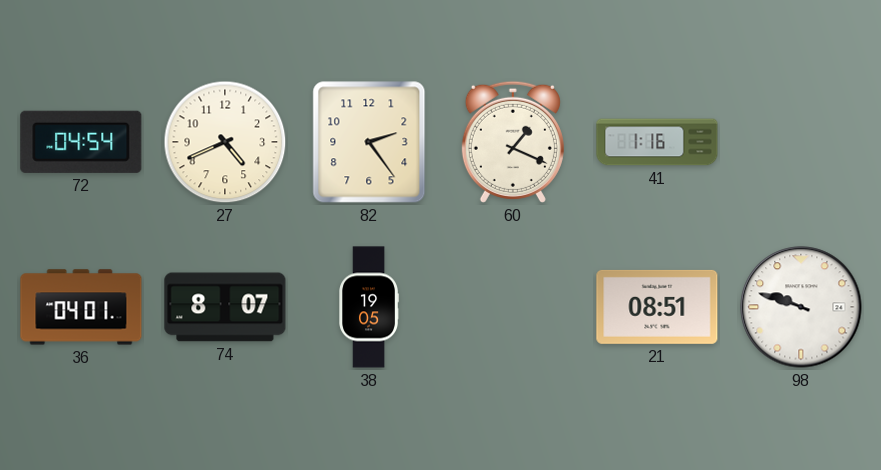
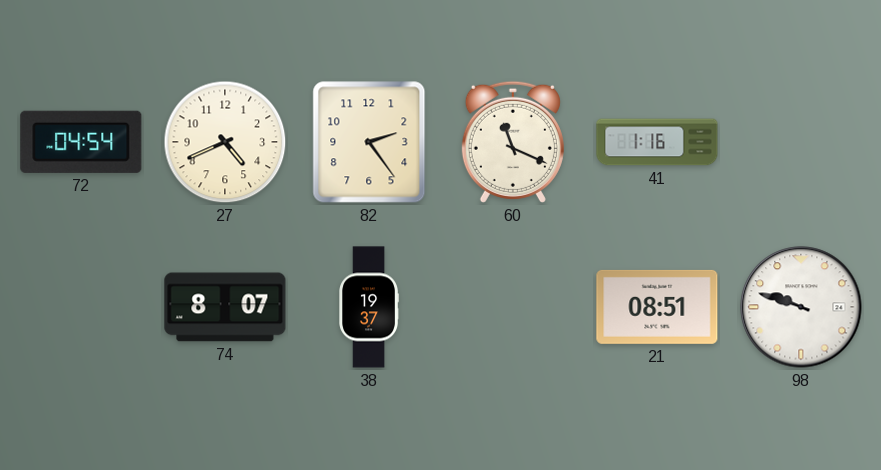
60: 1:19 -> 11:19 (513, 142)
36: 04:01 -> none (81, 307)
38: 19:05 -> 19:37 (369, 307)
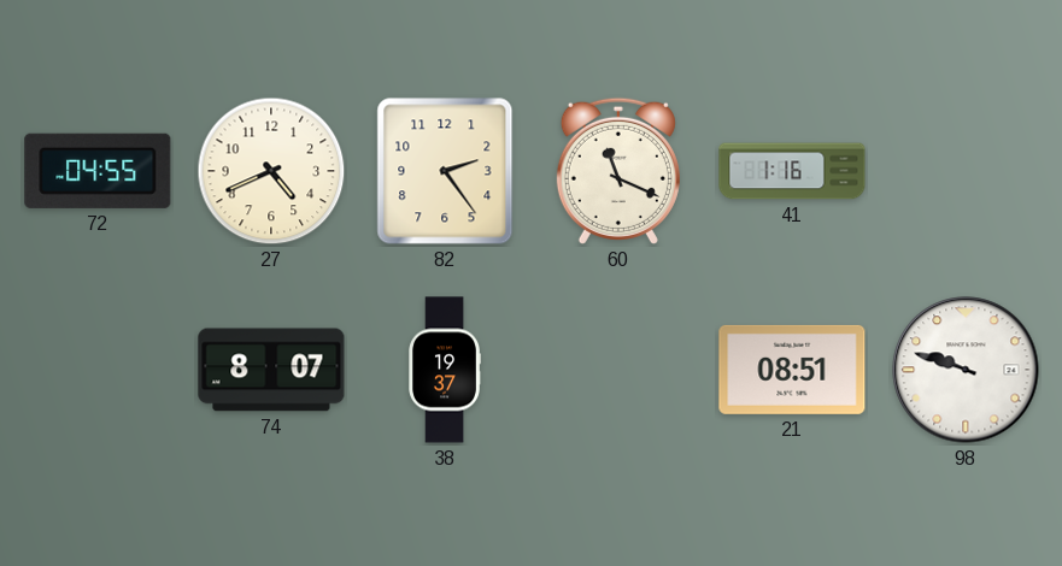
72: 04:54 -> 04:55 (98, 171)
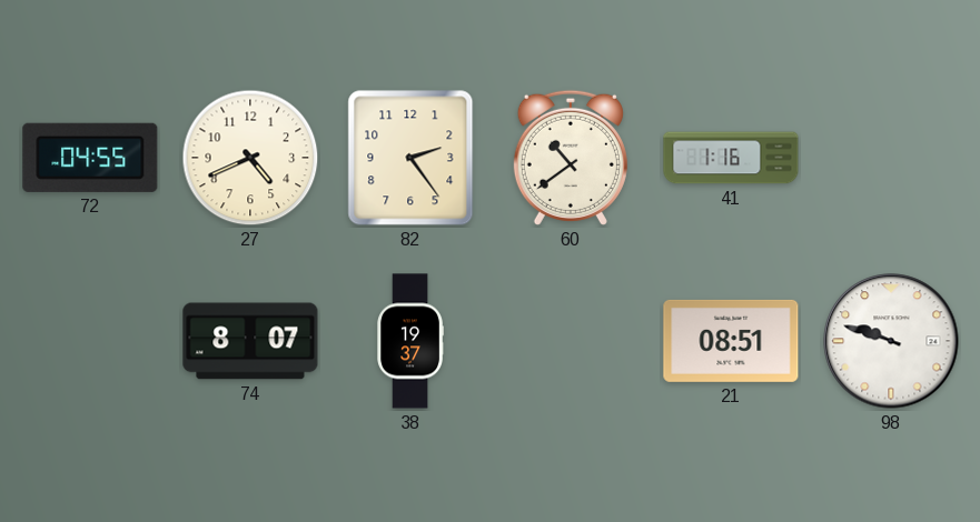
60: 11:19 -> 10:39 (571, 158)
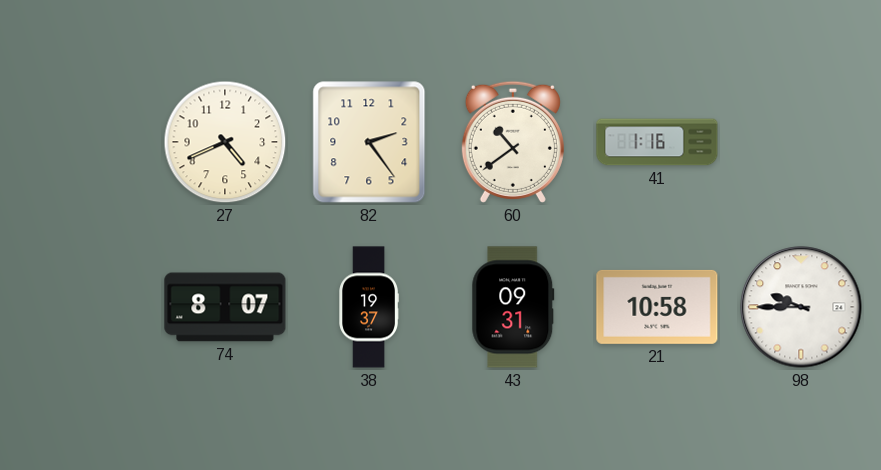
72: 04:55 -> none (90, 158)
43: none -> 09:31 (513, 307)
21: 08:51 -> 10:58 (657, 307)
98: 9:48 -> 9:45 (801, 307)
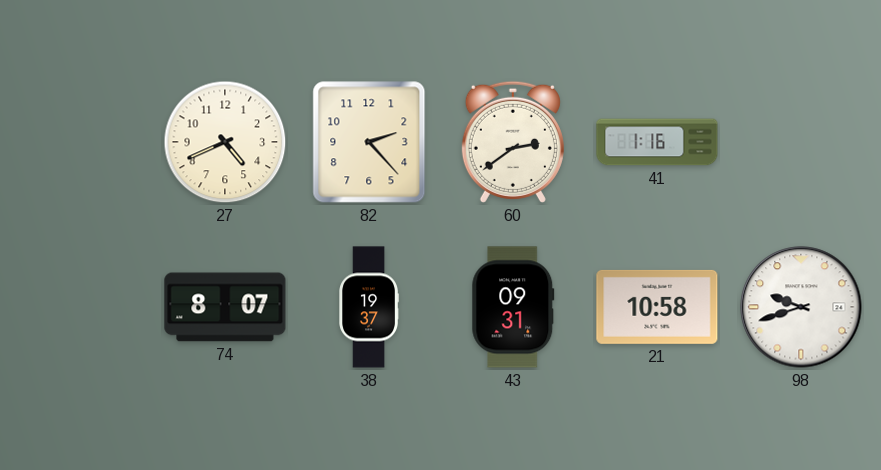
82: 2:24 -> 2:23 (369, 142)
60: 10:39 -> 2:39 (513, 142)
98: 9:45 -> 9:42 (801, 307)
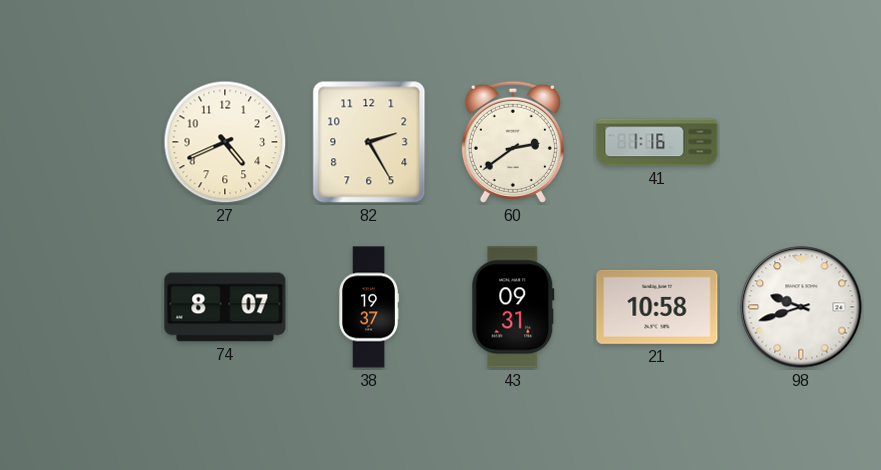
82: 2:23 -> 2:25 (369, 142)
